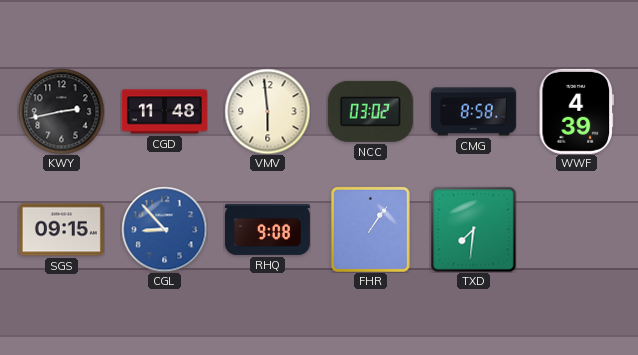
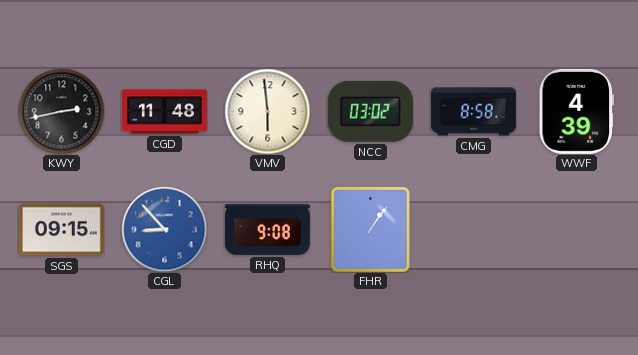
TXD: 7:31 -> none (473, 229)
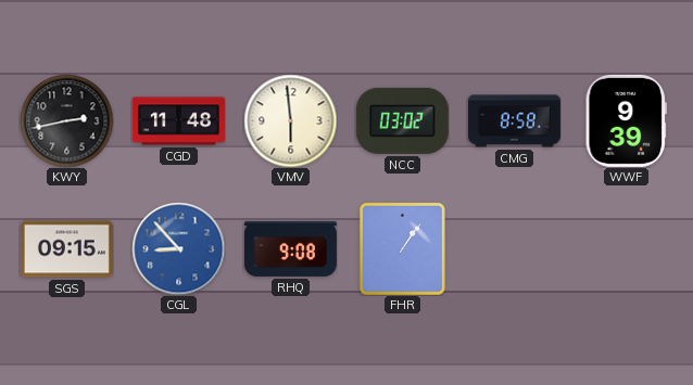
WWF: 4:39 -> 9:39 (626, 120)
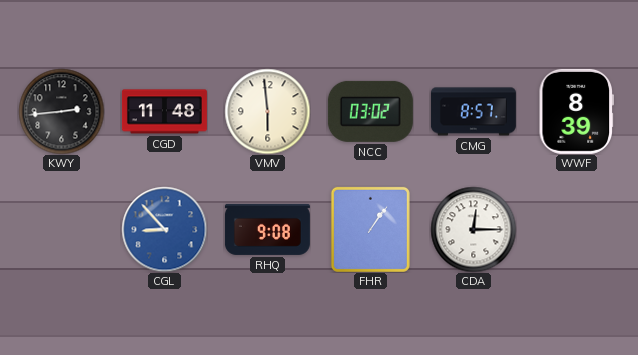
KWY: 2:43 -> 2:44 (61, 111)
CMG: 8:58 -> 8:57 (473, 112)
WWF: 9:39 -> 8:39 (576, 111)
SGS: 09:15 -> none (66, 249)
CDA: none -> 12:15 (473, 229)
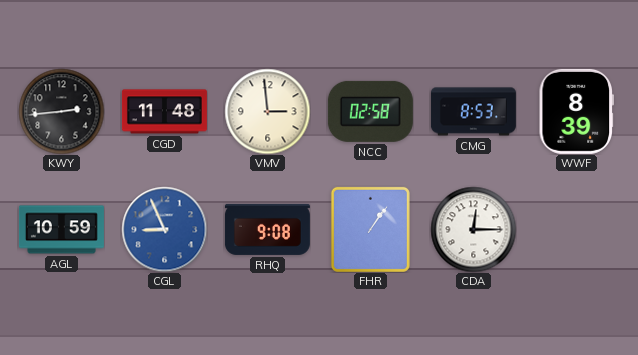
VMV: 5:59 -> 2:59 (267, 111)
NCC: 03:02 -> 02:58 (370, 111)
CMG: 8:57 -> 8:53 (473, 112)
AGL: none -> 10:59 (61, 230)
CGL: 8:53 -> 8:56 (164, 229)
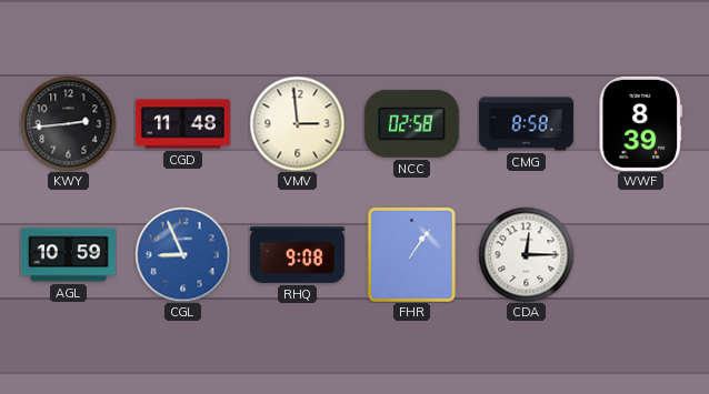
CMG: 8:53 -> 8:58 (526, 124)
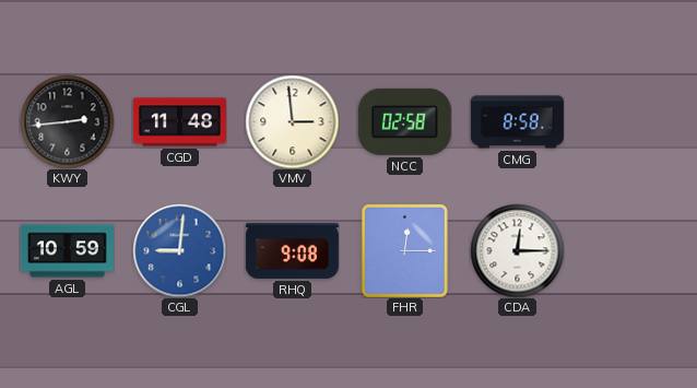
WWF: 8:39 -> none (640, 123)
CGL: 8:56 -> 9:01 (179, 250)
FHR: 1:06 -> 12:15 (404, 250)
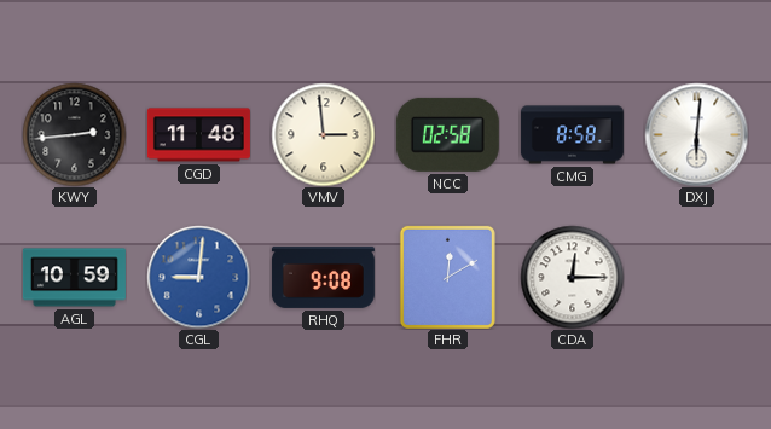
DXJ: none -> 6:01 (696, 134)
FHR: 12:15 -> 12:10 (447, 277)
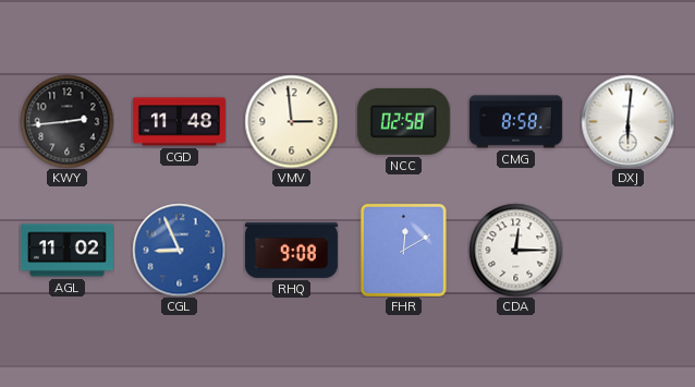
AGL: 10:59 -> 11:02 (66, 251)
CGL: 9:01 -> 8:56 (179, 250)
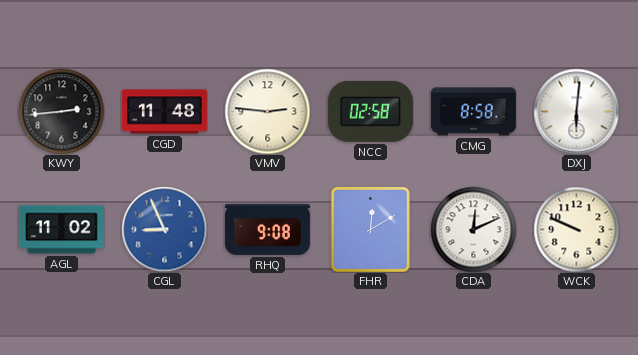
VMV: 2:59 -> 2:46 (267, 111)
CDA: 12:15 -> 12:11 (473, 229)
WCK: none -> 9:49 (576, 229)
